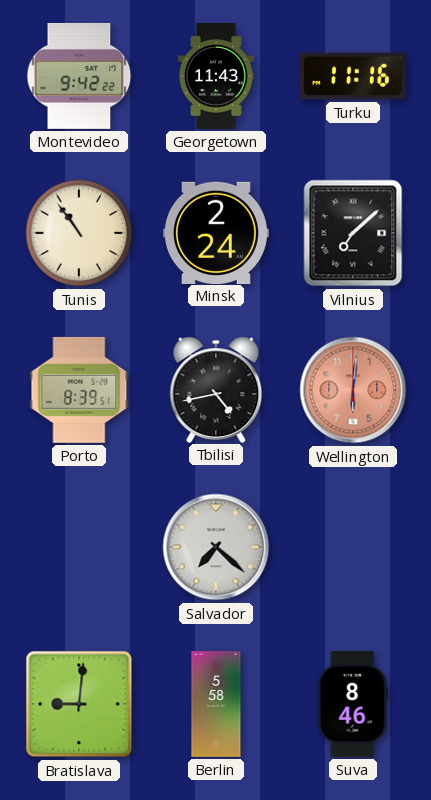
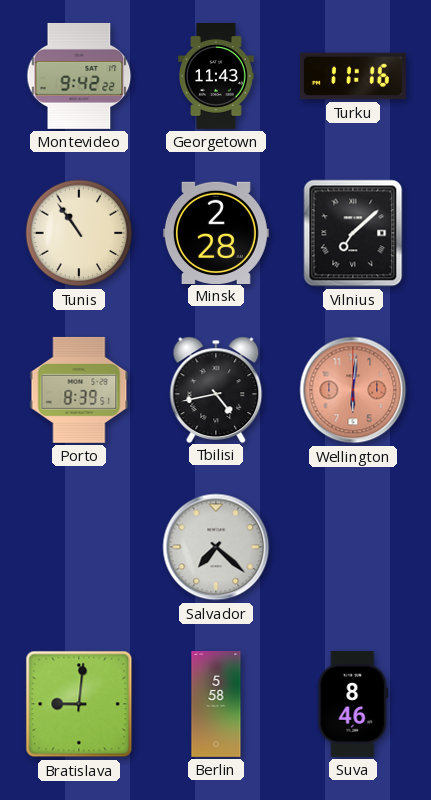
Minsk: 2:24 -> 2:28 (216, 232)
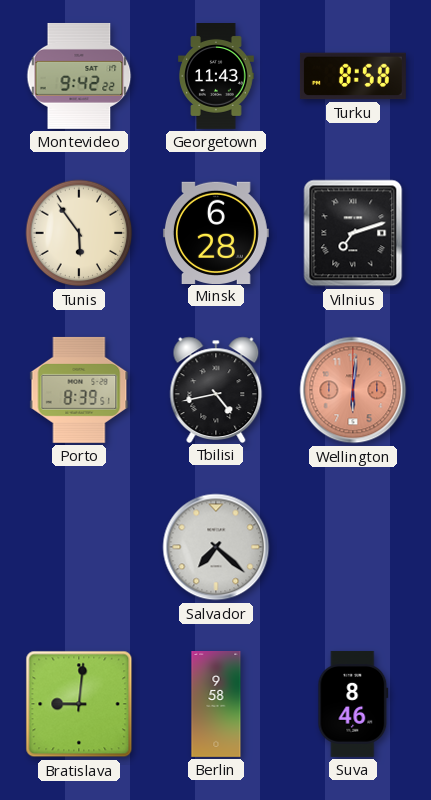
Turku: 11:16 -> 8:58 (353, 76)
Tunis: 10:54 -> 5:54 (79, 233)
Minsk: 2:28 -> 6:28 (216, 232)
Vilnius: 7:08 -> 7:12 (353, 233)
Berlin: 5:58 -> 9:58 (216, 705)
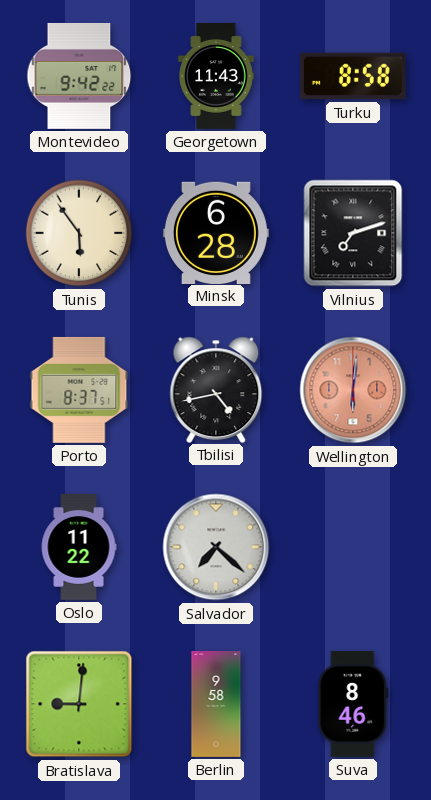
Porto: 8:39 -> 8:37 (79, 390)
Oslo: none -> 11:22 (79, 547)
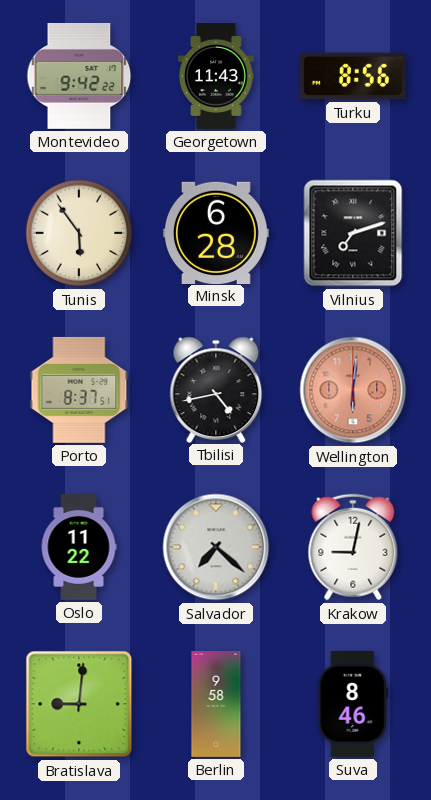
Turku: 8:58 -> 8:56 (353, 76)
Krakow: none -> 9:02 (353, 547)
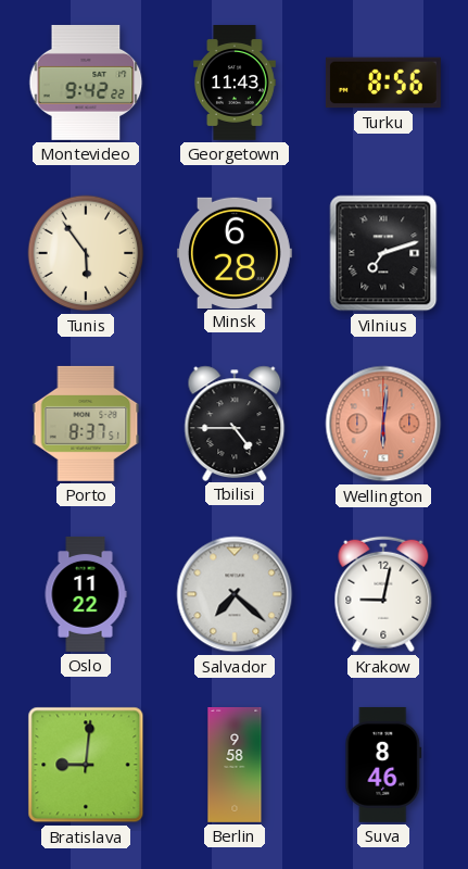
Tbilisi: 4:43 -> 4:45 (235, 423)
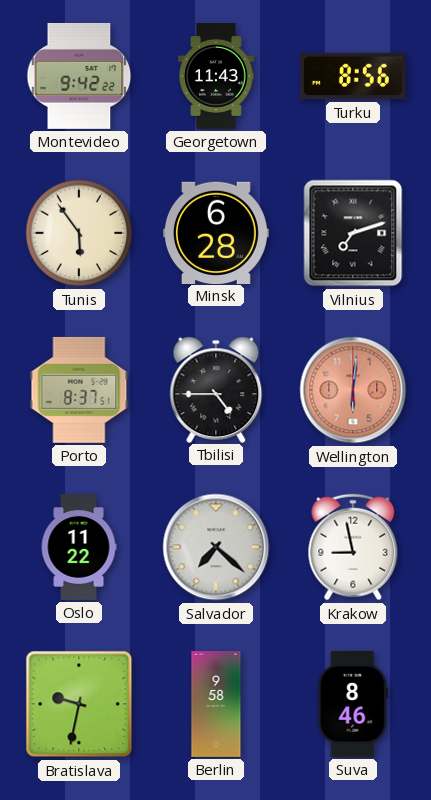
Krakow: 9:02 -> 8:58 (353, 547)
Bratislava: 9:01 -> 9:32 (79, 704)
